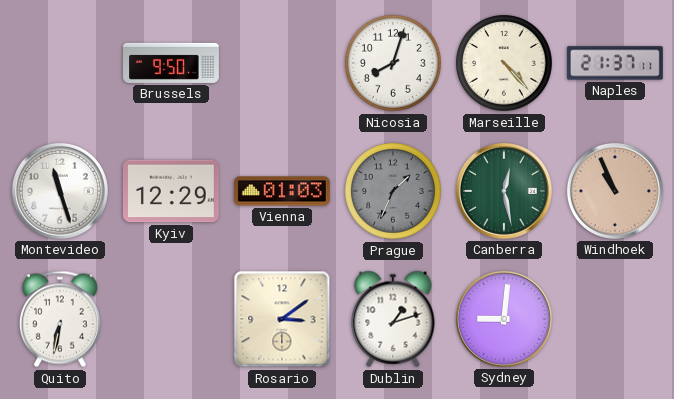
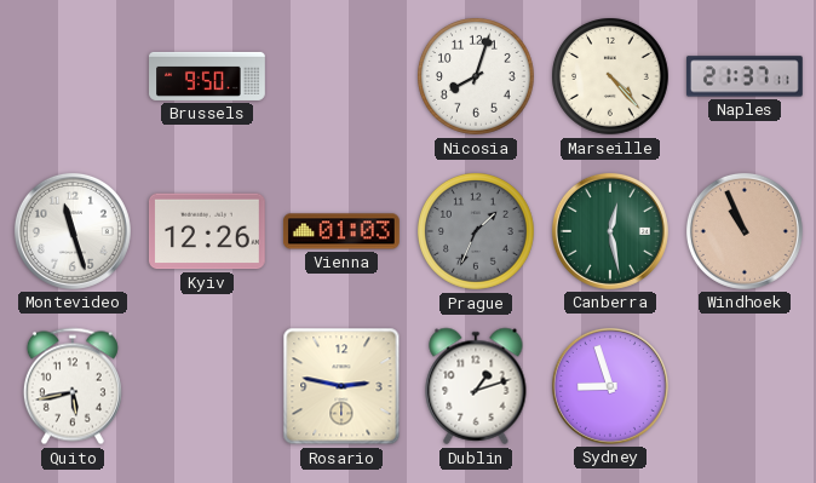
Kyiv: 12:29 -> 12:26 (207, 231)
Quito: 6:32 -> 5:43 (73, 386)
Rosario: 3:09 -> 2:47 (341, 386)
Sydney: 9:01 -> 8:57 (610, 386)
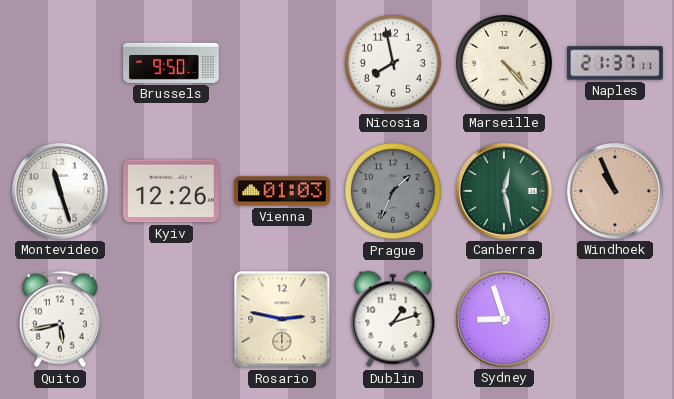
Nicosia: 8:03 -> 7:58 (394, 64)
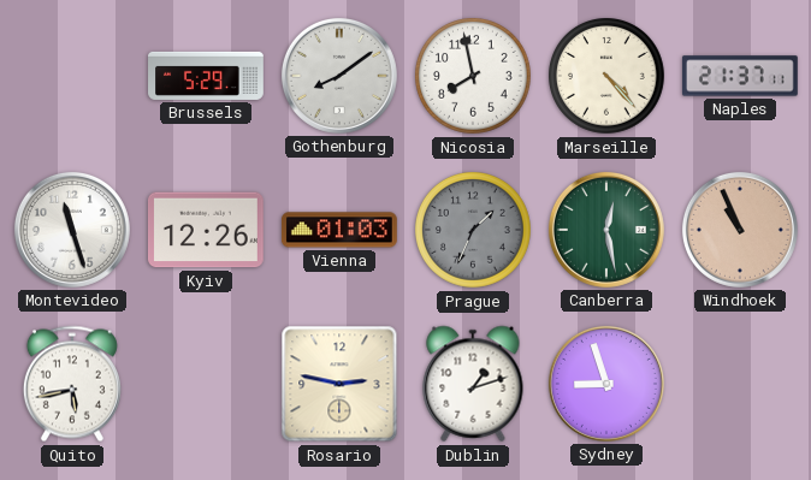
Brussels: 9:50 -> 5:29 (207, 76)
Gothenburg: none -> 8:09 (339, 76)
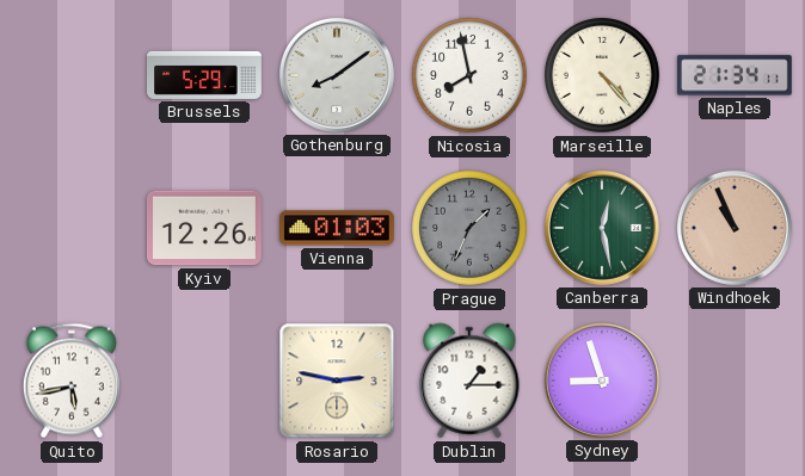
Naples: 21:37 -> 21:34 (735, 75)
Montevideo: 11:27 -> none (72, 230)
Dublin: 1:12 -> 1:15 (469, 381)
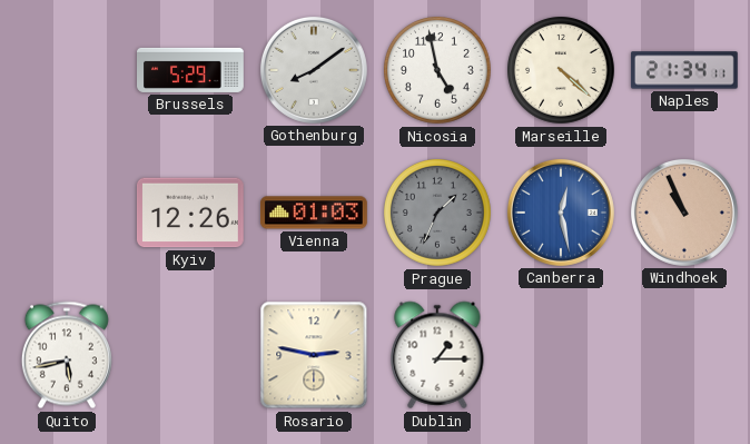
Nicosia: 7:58 -> 4:58 (438, 71)
Marseille: 4:23 -> 4:22 (562, 71)
Canberra dial: green -> blue (561, 213)
Sydney: 8:57 -> none (602, 381)
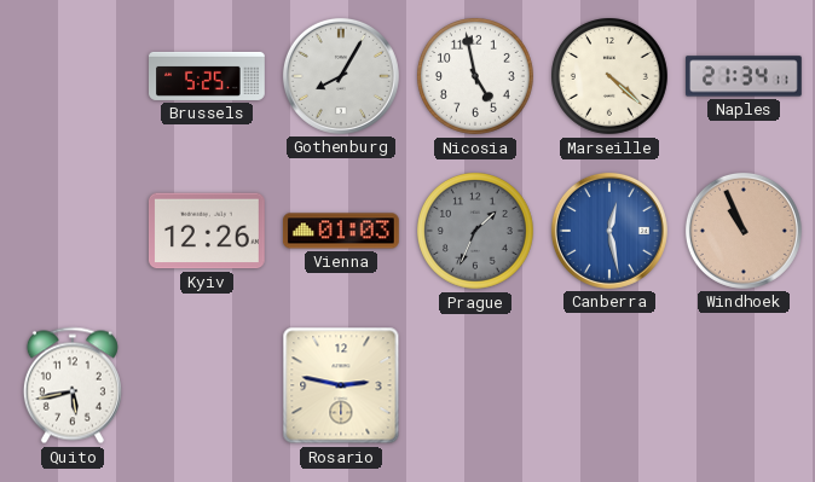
Brussels: 5:29 -> 5:25 (208, 76)
Gothenburg: 8:09 -> 8:05 (341, 76)
Dublin: 1:15 -> none (437, 355)
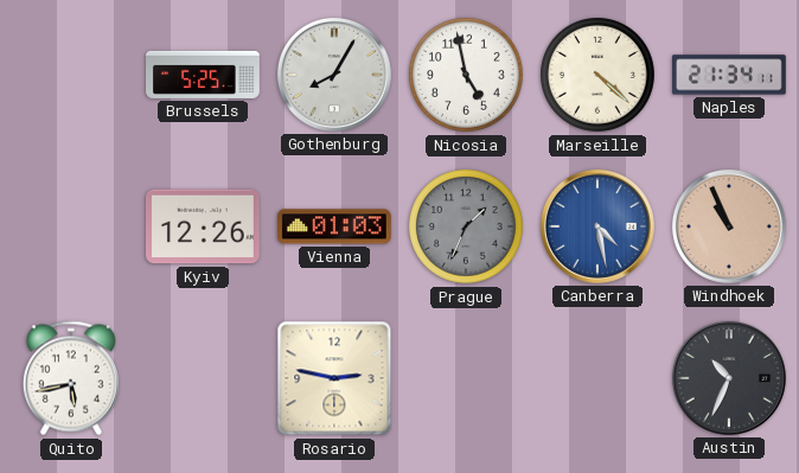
Canberra: 12:28 -> 4:28 (597, 226)
Austin: none -> 10:34 (729, 378)
